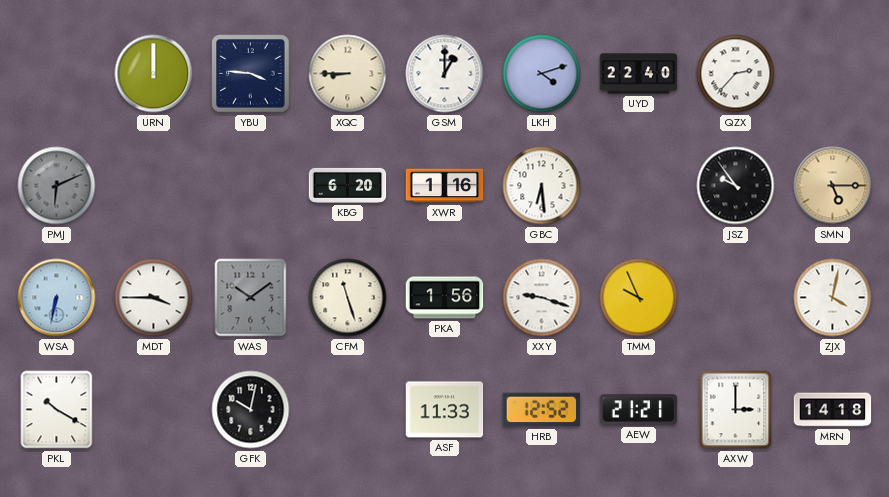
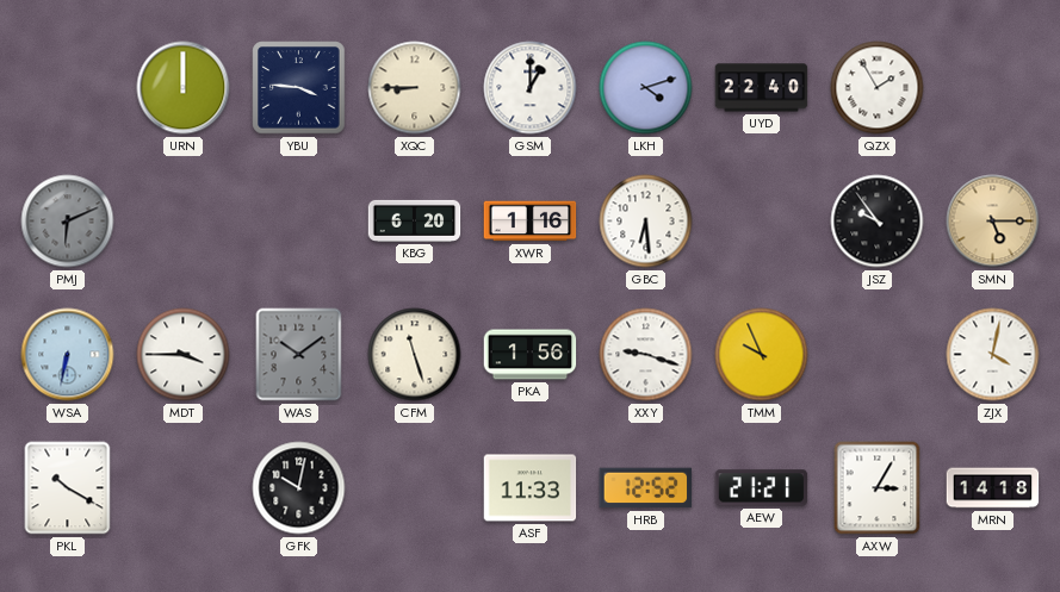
QZX: 2:37 -> 1:55 (878, 88)
AXW: 3:00 -> 3:05 (878, 488)
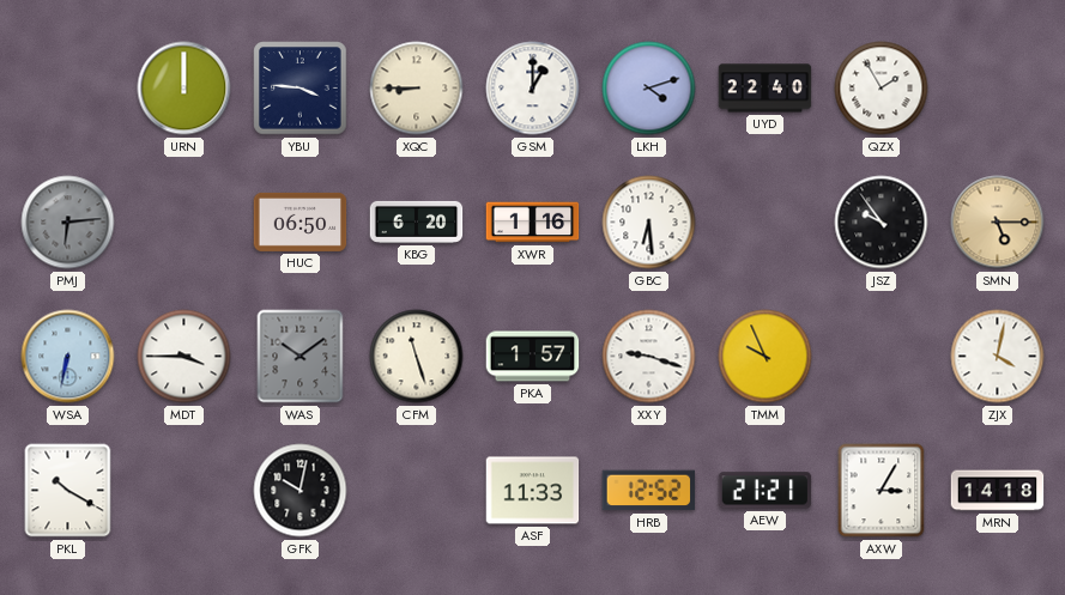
PMJ: 6:11 -> 6:14 (68, 223)
HUC: none -> 06:50 (301, 221)
PKA: 1:56 -> 1:57 (533, 357)
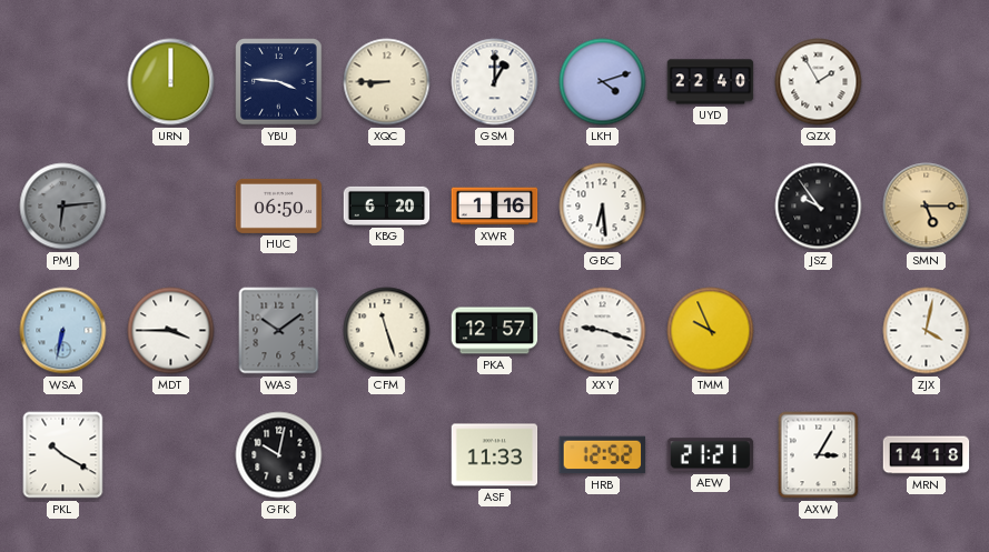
PKA: 1:57 -> 12:57 (495, 331)
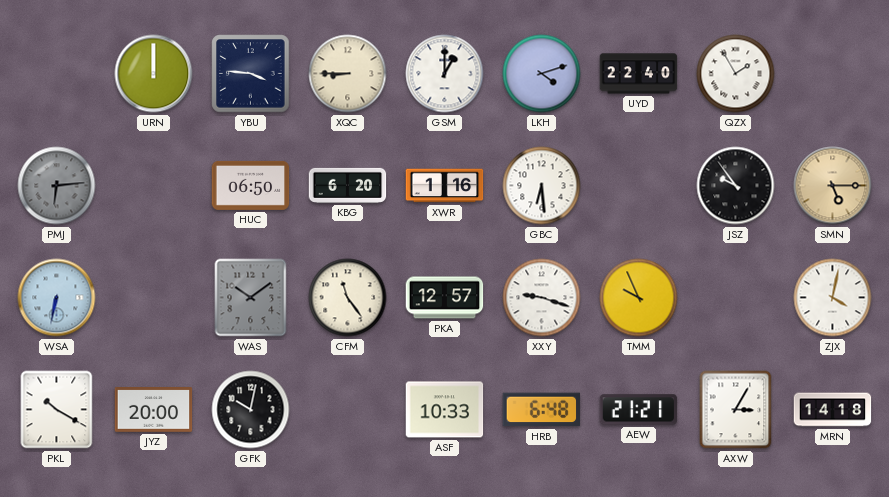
MDT: 3:45 -> none (171, 331)
CFM: 11:27 -> 11:24 (348, 298)
JYZ: none -> 20:00 (154, 410)
ASF: 11:33 -> 10:33 (445, 410)
HRB: 12:52 -> 6:48 (542, 410)
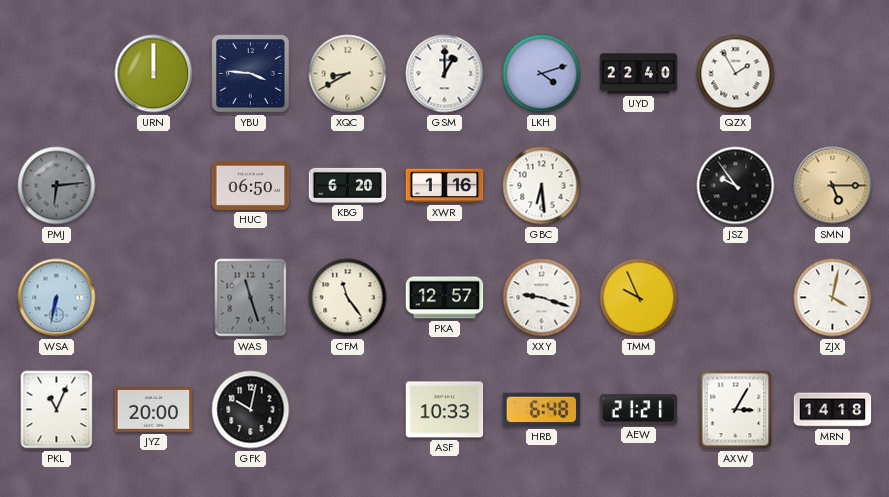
XQC: 8:45 -> 8:40 (348, 74)
WAS: 10:09 -> 11:27 (251, 298)
PKL: 10:20 -> 11:04 (57, 410)
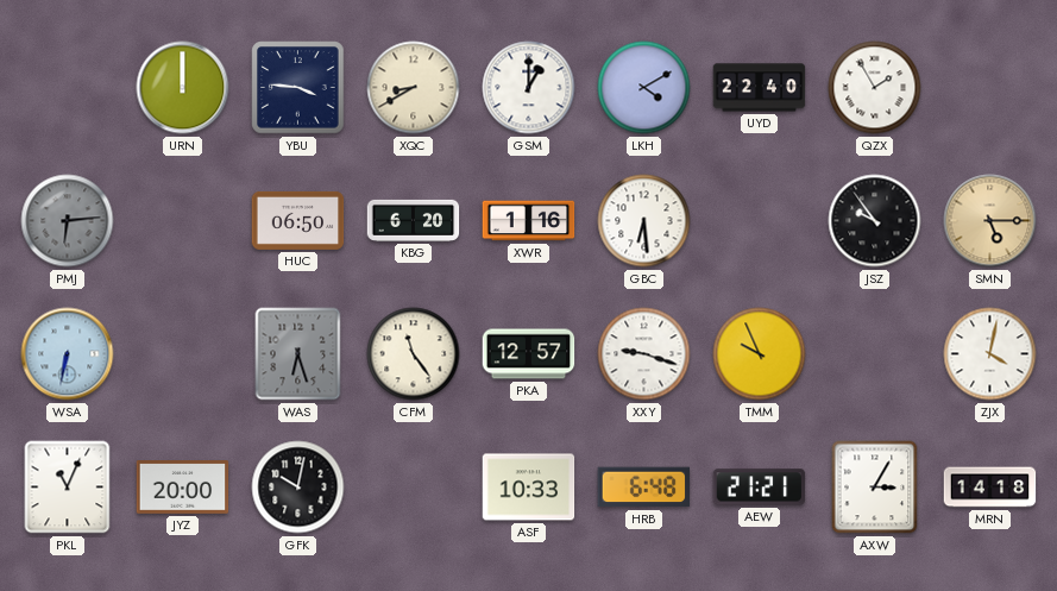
LKH: 4:12 -> 4:10 (644, 88)
WAS: 11:27 -> 6:27 (298, 354)
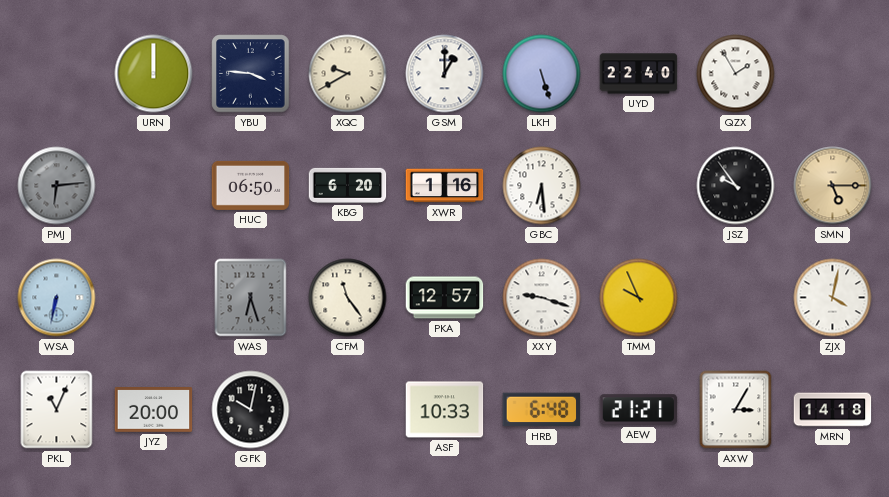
XQC: 8:40 -> 9:40 (348, 74)
LKH: 4:10 -> 5:27 (542, 74)
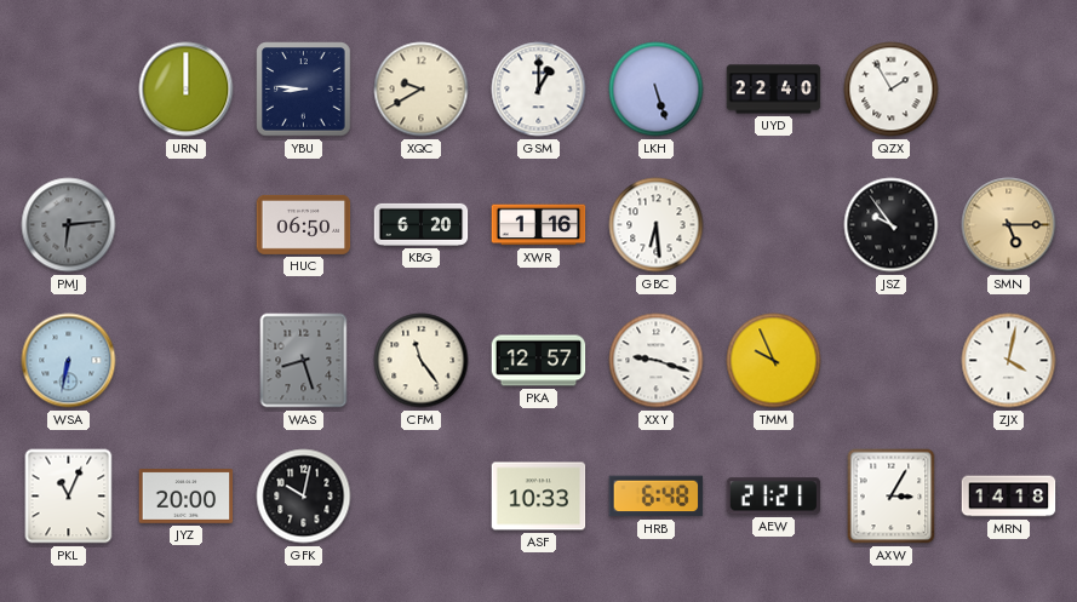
YBU: 3:46 -> 8:46 (304, 90)
WAS: 6:27 -> 8:27 (304, 361)
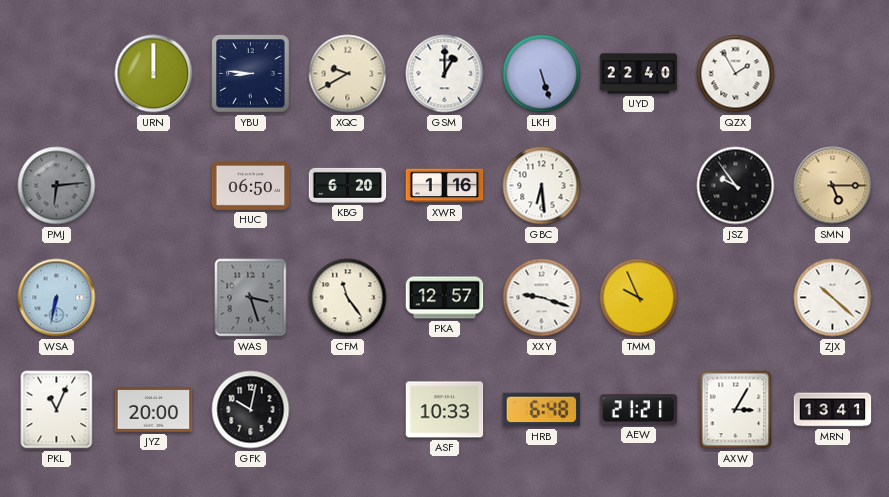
WAS: 8:27 -> 3:27 (251, 298)
ZJX: 4:02 -> 10:22 (833, 298)
MRN: 14:18 -> 13:41 (833, 410)
